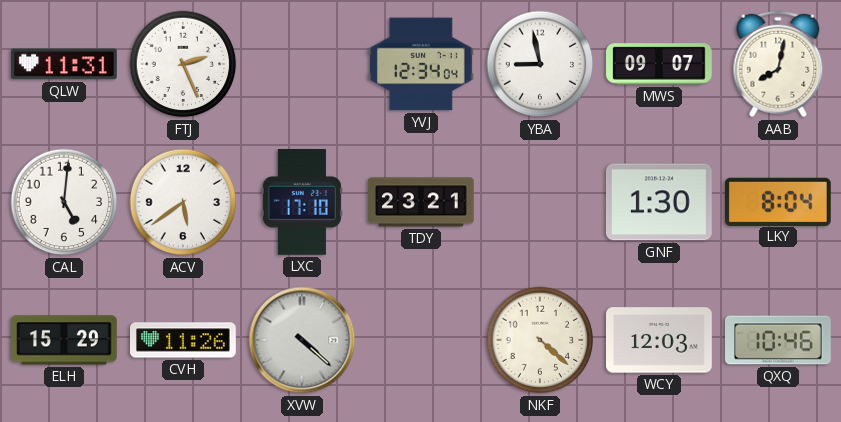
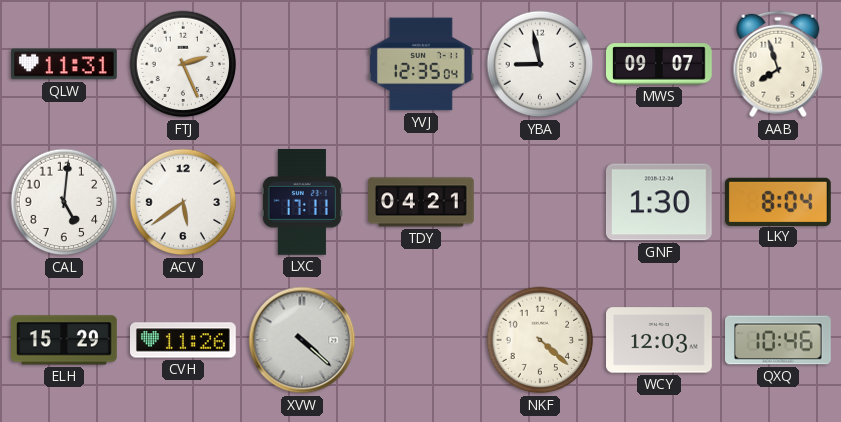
YVJ: 12:34 -> 12:35 (422, 64)
AAB: 8:02 -> 7:57 (778, 64)
LXC: 17:10 -> 17:11 (302, 203)
TDY: 23:21 -> 04:21 (422, 202)
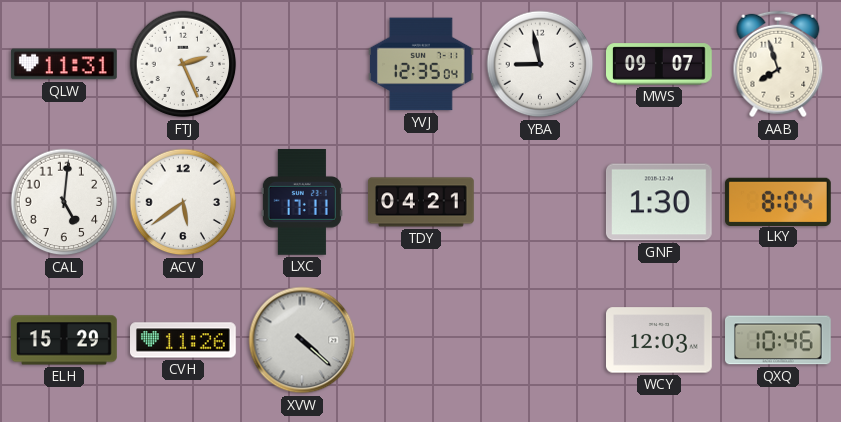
NKF: 4:22 -> none (540, 340)
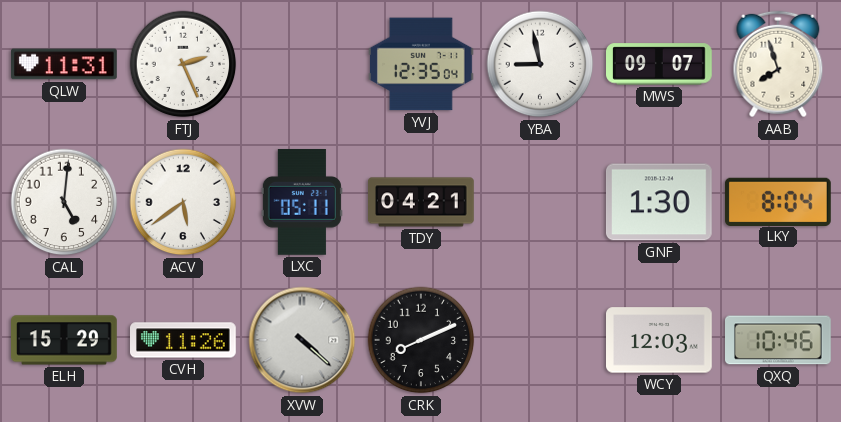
LXC: 17:11 -> 05:11 (302, 203)
CRK: none -> 8:11 (421, 340)
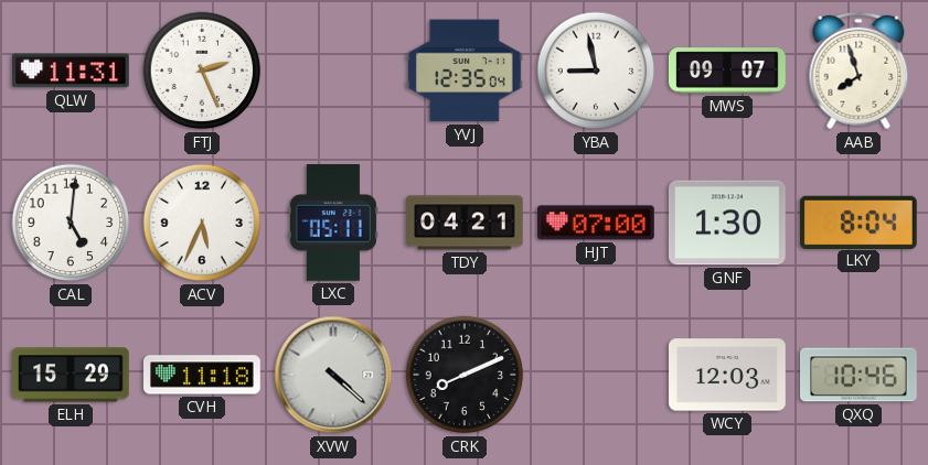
ACV: 5:39 -> 5:34 (202, 223)
HJT: none -> 07:00 (597, 223)
CVH: 11:26 -> 11:18 (203, 375)
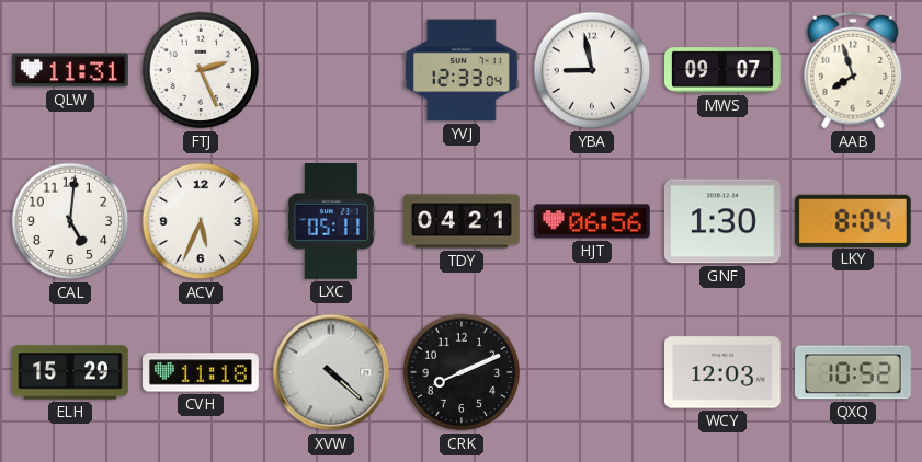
YVJ: 12:35 -> 12:33 (463, 70)
HJT: 07:00 -> 06:56 (593, 221)
QXQ: 10:46 -> 10:52 (853, 372)
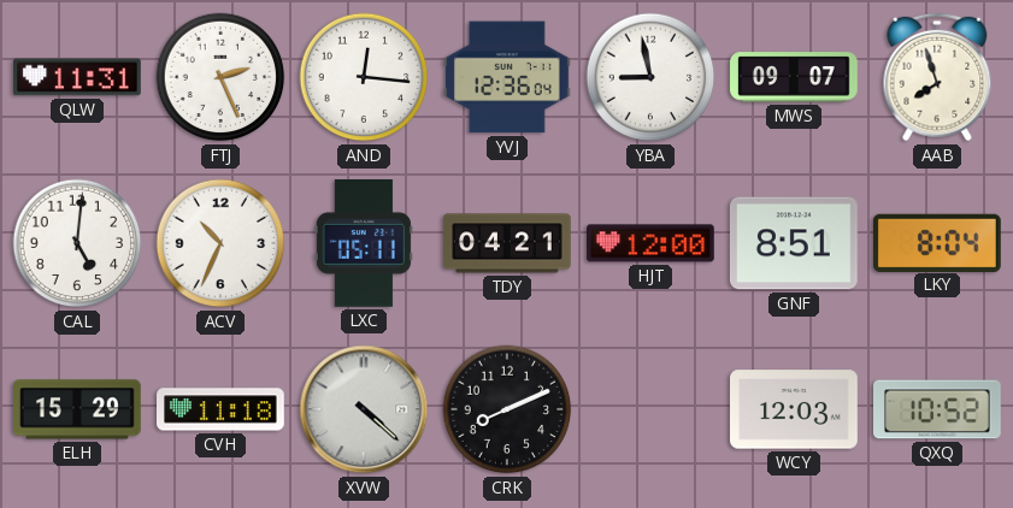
AND: none -> 12:16 (364, 77)
YVJ: 12:33 -> 12:36 (508, 77)
ACV: 5:34 -> 10:34 (220, 243)
HJT: 06:56 -> 12:00 (652, 243)
GNF: 1:30 -> 8:51 (794, 243)
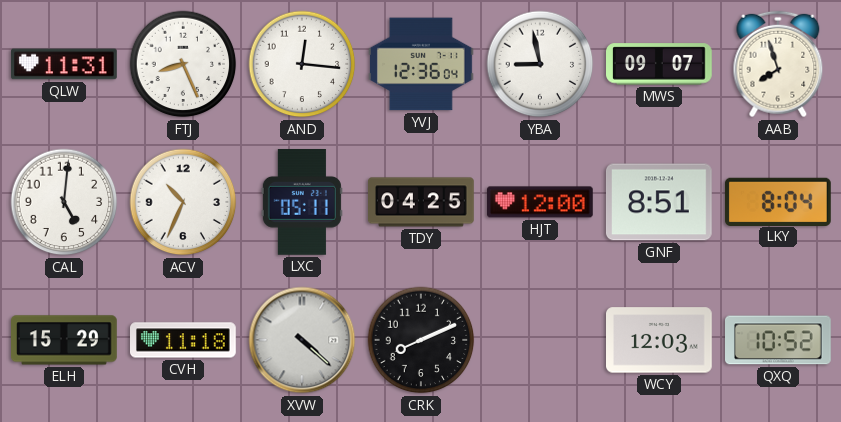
FTJ: 2:26 -> 8:26 (183, 64)
TDY: 04:21 -> 04:25 (422, 202)
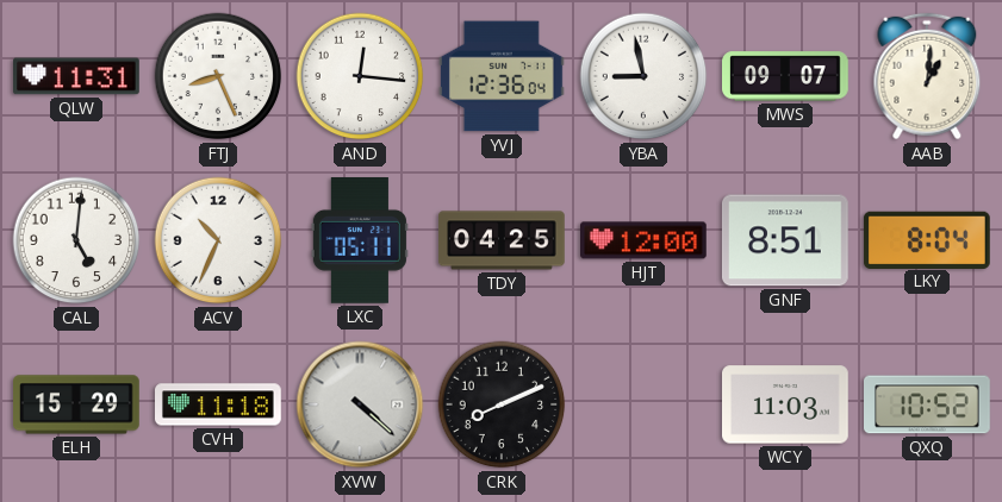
AAB: 7:57 -> 1:01 (927, 76)
WCY: 12:03 -> 11:03 (786, 404)
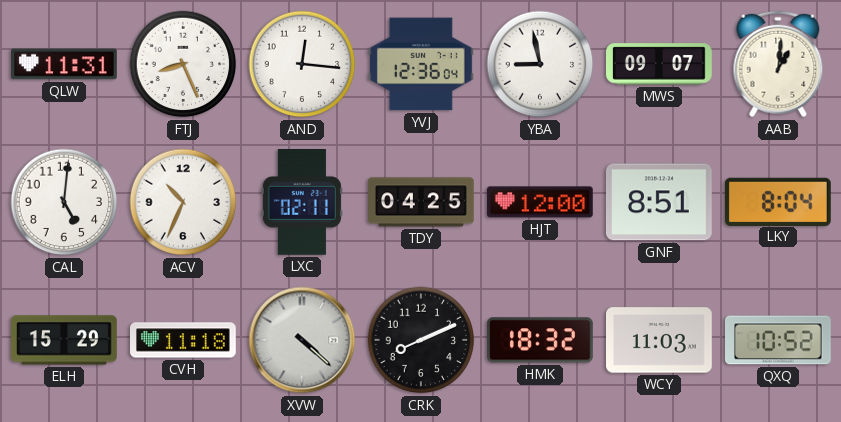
LXC: 05:11 -> 02:11 (302, 203)
HMK: none -> 18:32 (541, 340)
